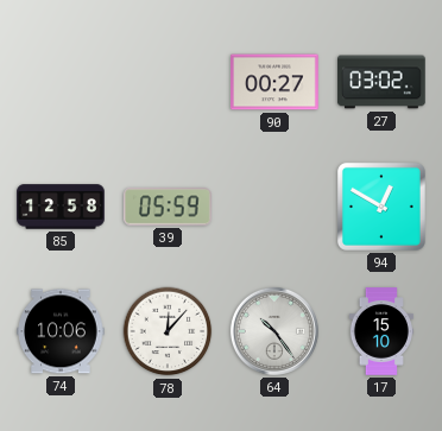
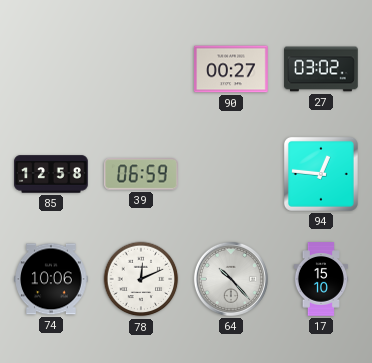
39: 05:59 -> 06:59 (141, 174)
94: 12:50 -> 12:46 (321, 174)
78: 12:07 -> 12:11 (141, 279)
64: 10:24 -> 10:23 (231, 279)
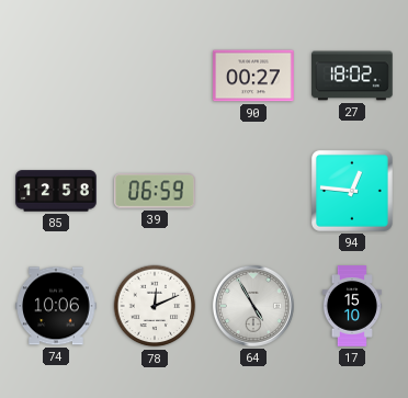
27: 03:02 -> 18:02 (352, 76)
64: 10:23 -> 4:55 (253, 306)
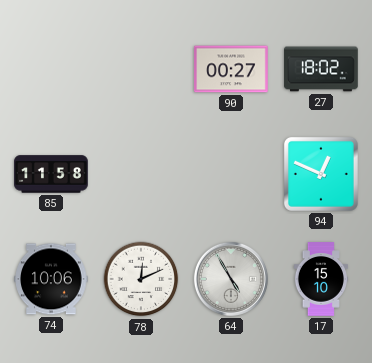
85: 12:58 -> 11:58 (51, 174)
39: 06:59 -> none (155, 191)
94: 12:46 -> 12:49 (321, 174)
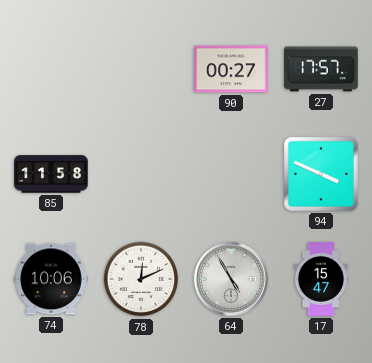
27: 18:02 -> 17:57 (321, 69)
94: 12:49 -> 3:49 (321, 174)
17: 15:10 -> 15:47 (320, 279)
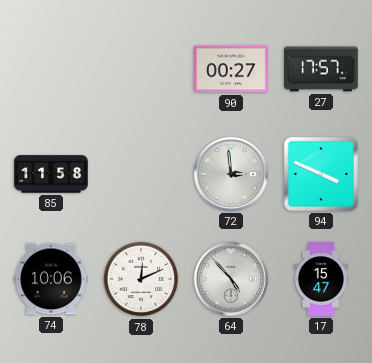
72: none -> 2:59 (231, 174)
64: 4:55 -> 4:53 (231, 279)
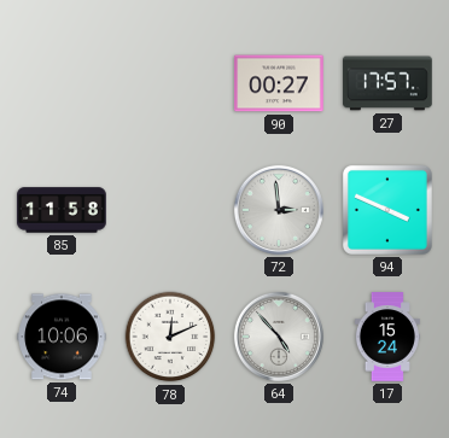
17: 15:47 -> 15:24 (386, 337)
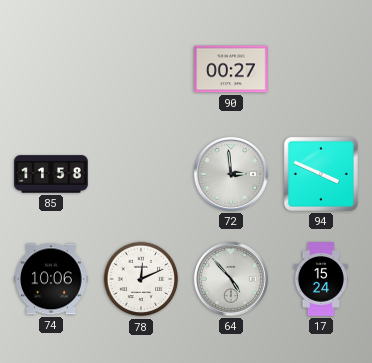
27: 17:57 -> none (387, 83)
